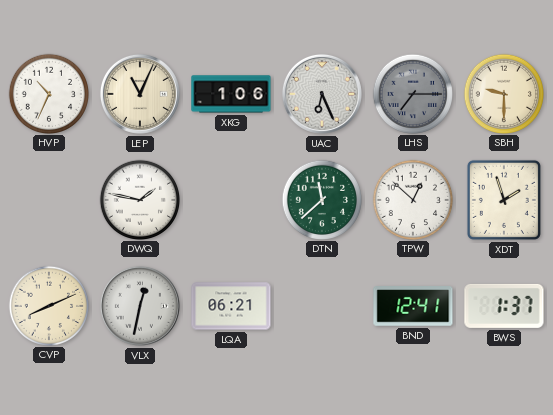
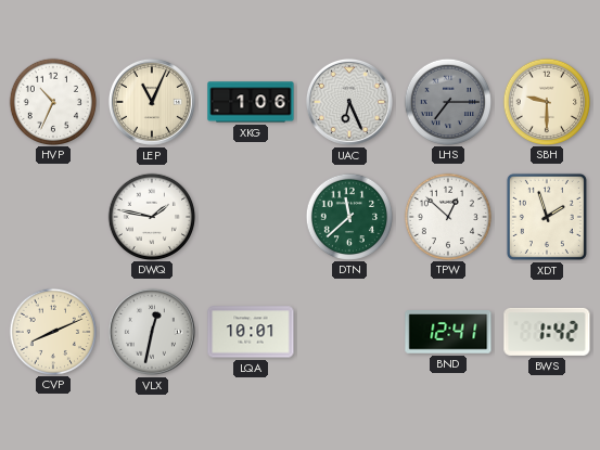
LQA: 06:21 -> 10:01 (251, 332)
BWS: 1:37 -> 1:42 (547, 332)
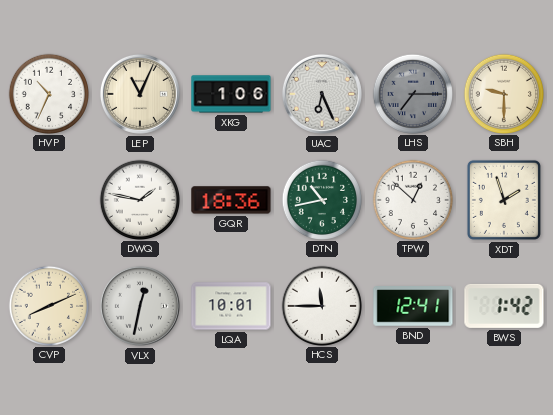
GQR: none -> 18:36 (231, 200)
DTN: 11:38 -> 10:43 (321, 199)
HCS: none -> 11:45 (321, 305)
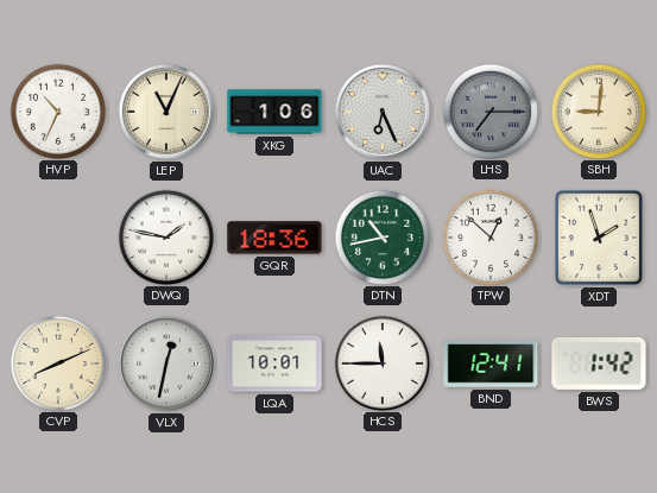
SBH: 9:30 -> 9:01 (598, 110)
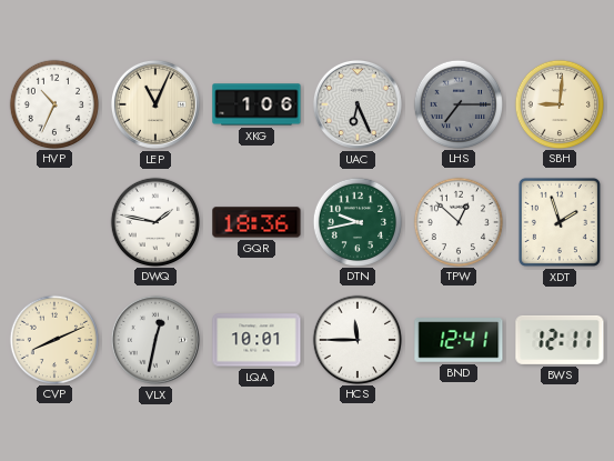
DTN: 10:43 -> 9:43 (356, 221)
BWS: 1:42 -> 12:11 (560, 340)
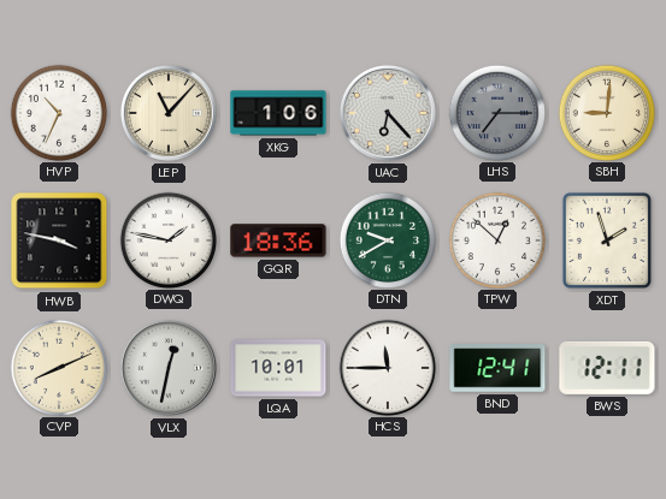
LEP: 11:04 -> 11:07 (169, 113)
UAC: 6:26 -> 6:23 (388, 113)
HWB: none -> 3:47 (59, 240)
DTN: 9:43 -> 9:40 (387, 239)
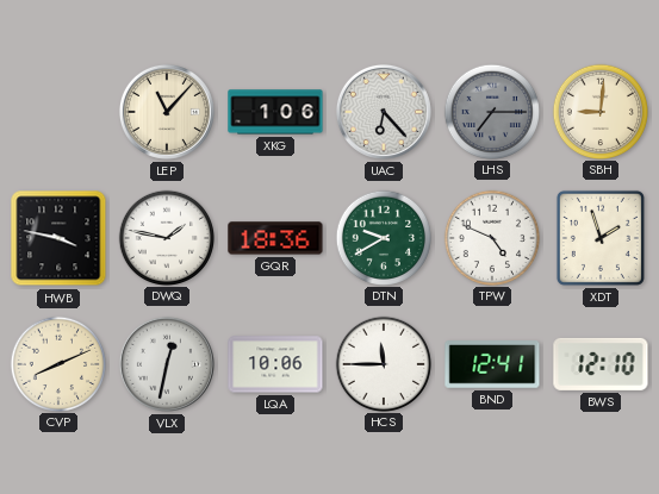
HVP: 10:34 -> none (58, 112)
TPW: 12:52 -> 4:49 (491, 237)
LQA: 10:01 -> 10:06 (275, 364)
BWS: 12:11 -> 12:10 (601, 364)
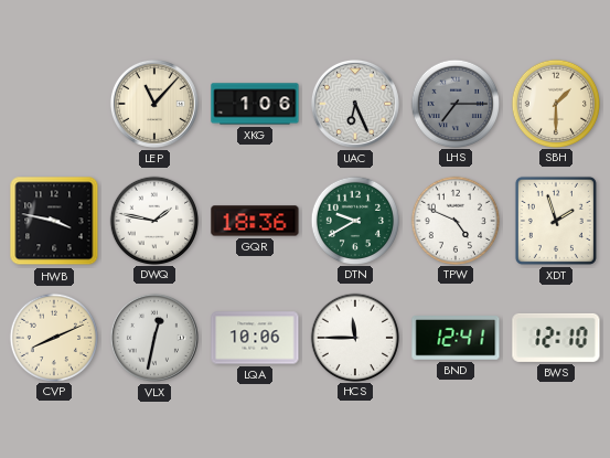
UAC: 6:23 -> 6:26 (355, 104)
SBH: 9:01 -> 1:30 (555, 103)
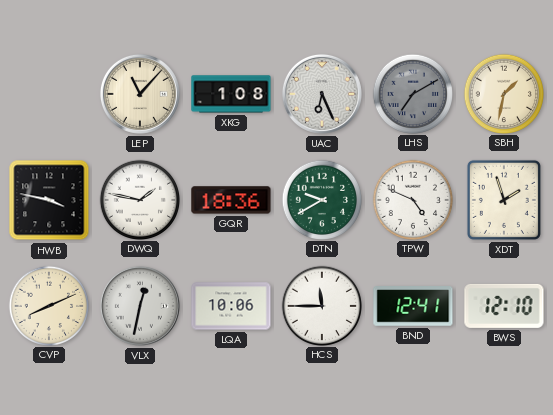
XKG: 1:06 -> 1:08 (231, 94)
LHS: 7:15 -> 7:10 (412, 93)
SBH: 1:30 -> 1:32 (503, 93)
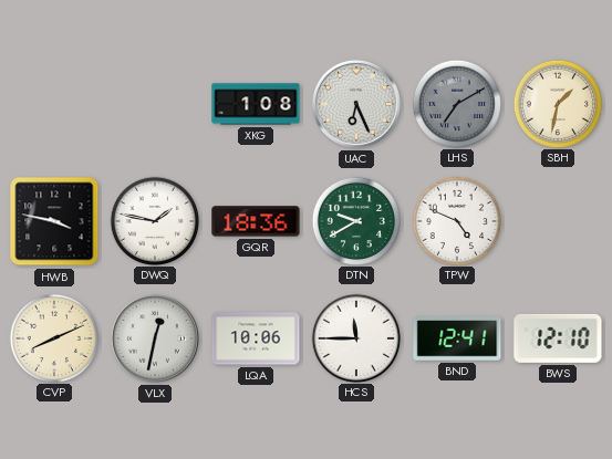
LEP: 11:07 -> none (140, 94)
XDT: 1:57 -> none (504, 200)
